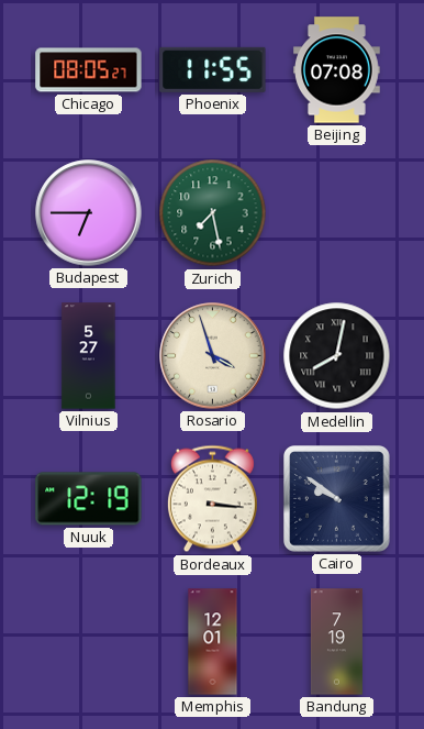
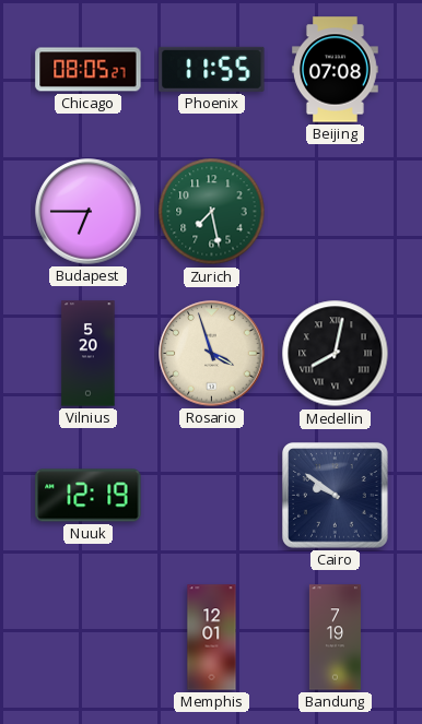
Vilnius: 5:27 -> 5:20 (89, 354)
Bordeaux: 3:16 -> none (212, 499)
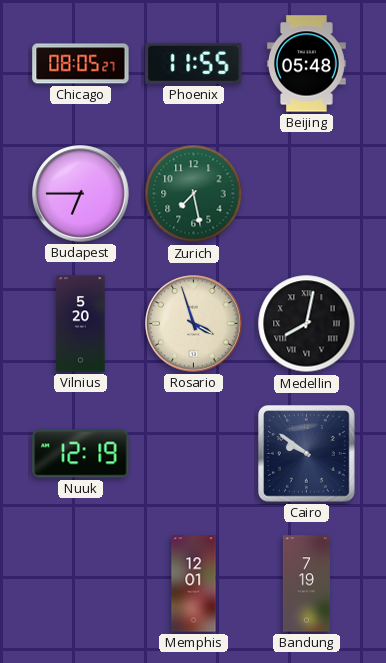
Beijing: 07:08 -> 05:48 (307, 64)
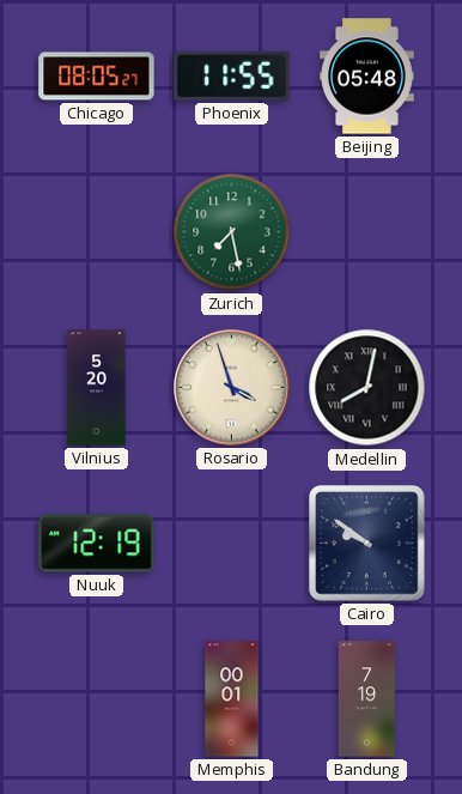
Budapest: 6:45 -> none (81, 194)
Memphis: 12:01 -> 00:01 (232, 699)
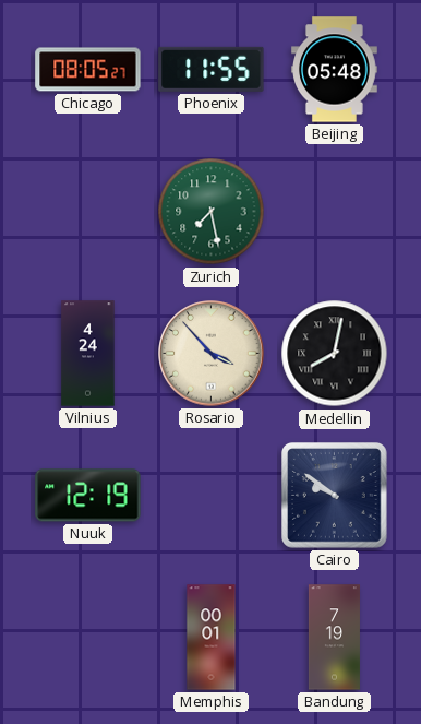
Vilnius: 5:20 -> 4:24 (88, 354)
Rosario: 3:57 -> 3:53 (212, 354)
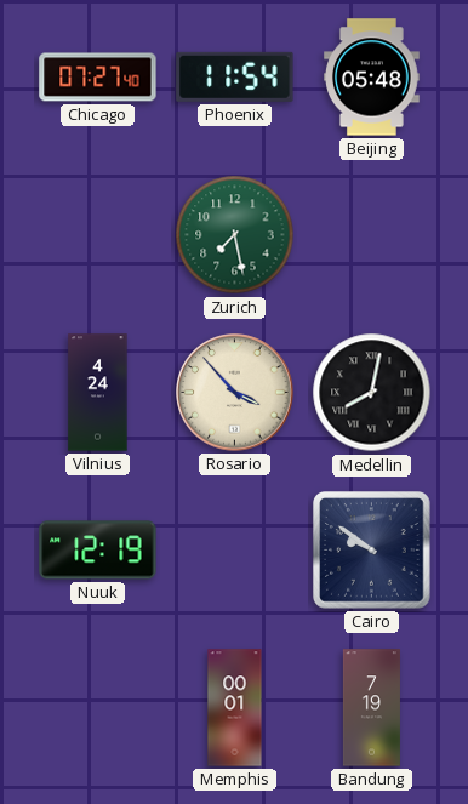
Chicago: 08:05 -> 07:27 (98, 78)
Phoenix: 11:55 -> 11:54 (235, 76)
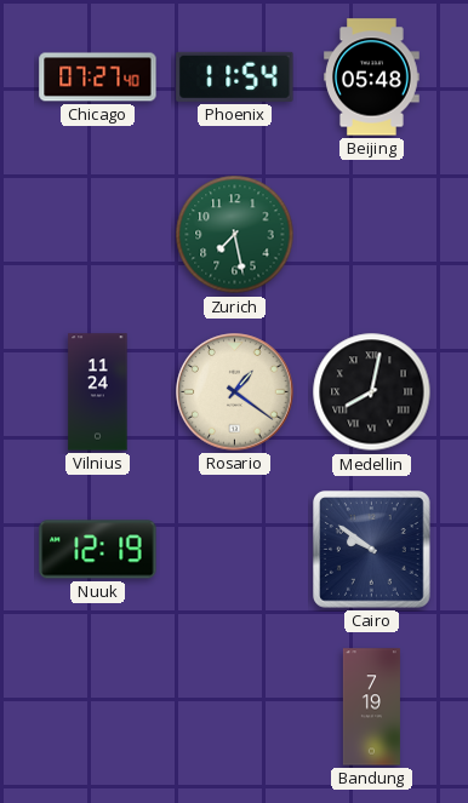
Vilnius: 4:24 -> 11:24 (98, 392)
Rosario: 3:53 -> 1:21 (235, 392)
Memphis: 00:01 -> none (235, 708)
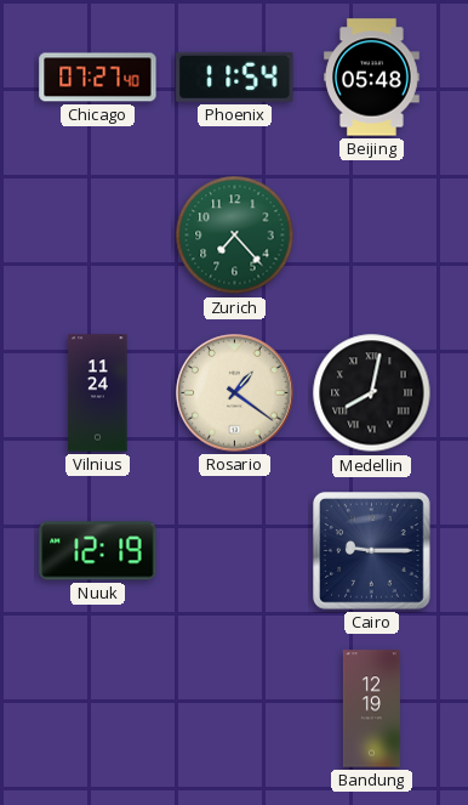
Zurich: 7:28 -> 7:23 (235, 236)
Cairo: 9:51 -> 9:15 (372, 551)
Bandung: 7:19 -> 12:19 (371, 709)
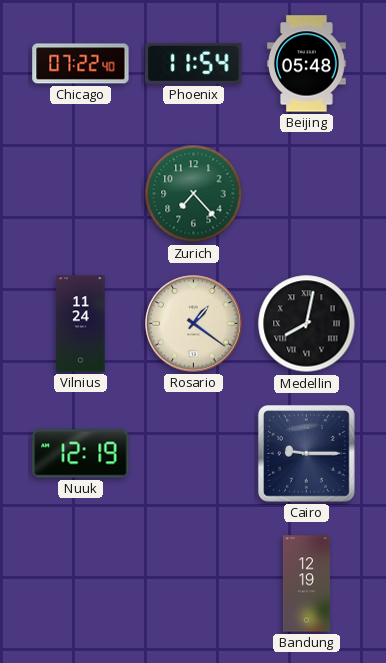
Chicago: 07:27 -> 07:22 (81, 64)
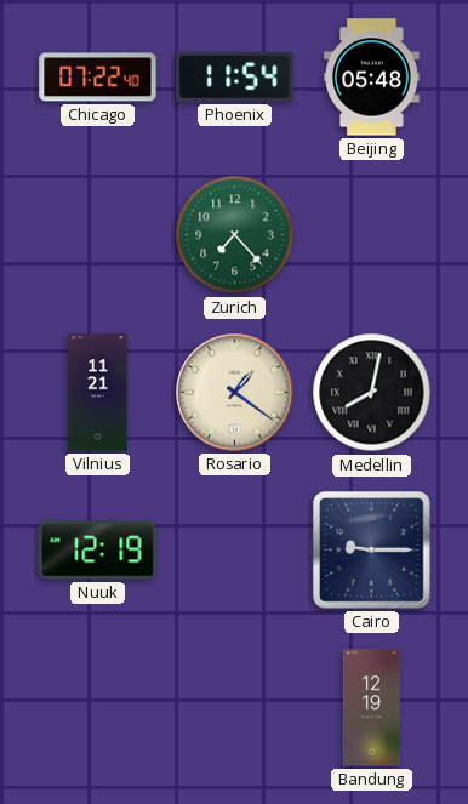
Vilnius: 11:24 -> 11:21 (98, 393)
